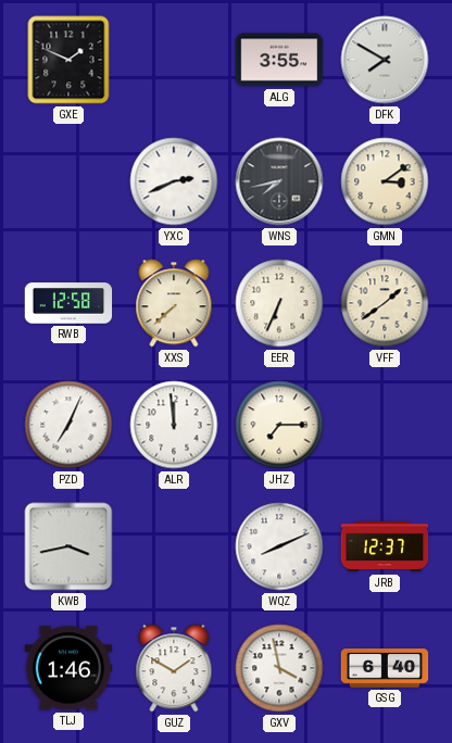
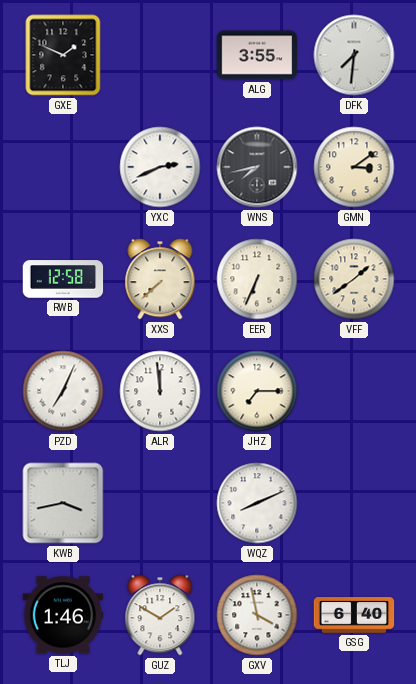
DFK: 7:50 -> 7:31 (354, 55)
JRB: 12:37 -> none (385, 546)
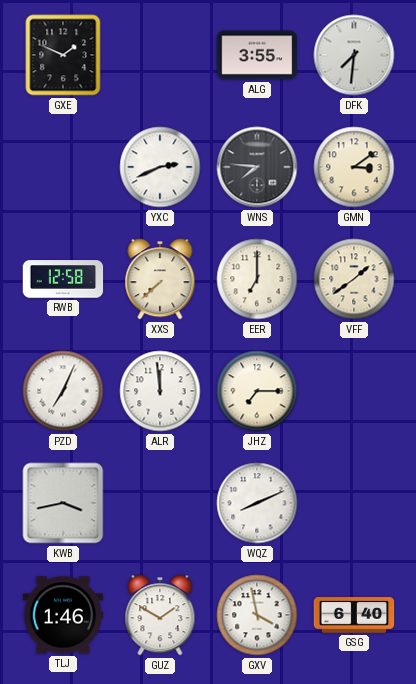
WNS: 7:43 -> 7:46 (257, 167)
EER: 6:34 -> 7:00 (257, 279)
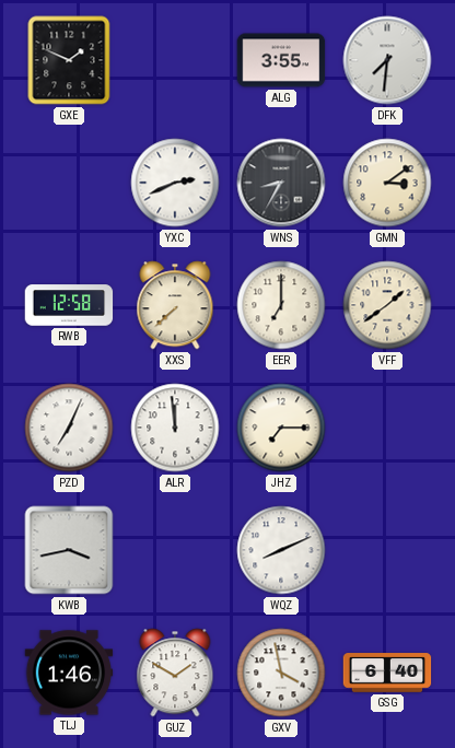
WNS: 7:46 -> 8:35 (281, 183)
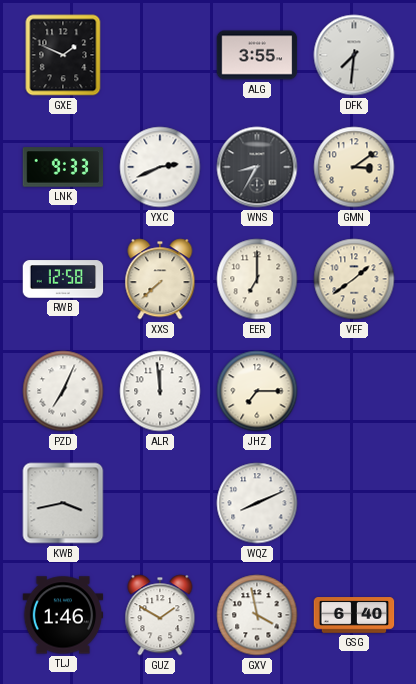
LNK: none -> 9:33 (63, 167)
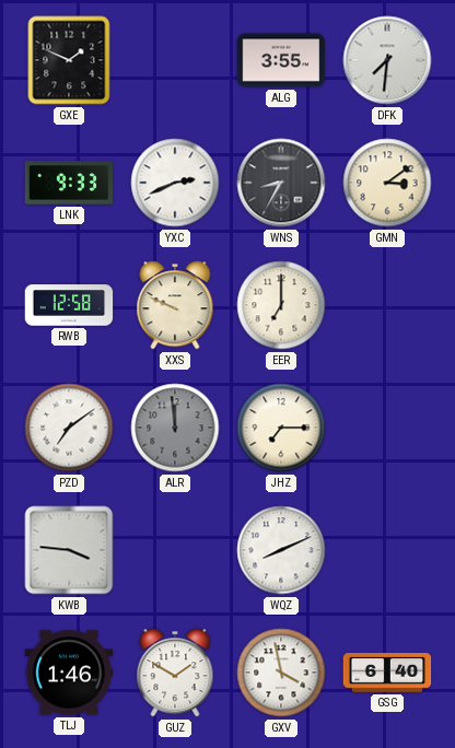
XXS: 7:38 -> 9:49 (175, 305)
VFF: 1:39 -> none (354, 279)
PZD: 7:04 -> 7:09 (69, 428)
ALR dial: white -> grey (175, 428)
KWB: 3:43 -> 3:46 (69, 550)
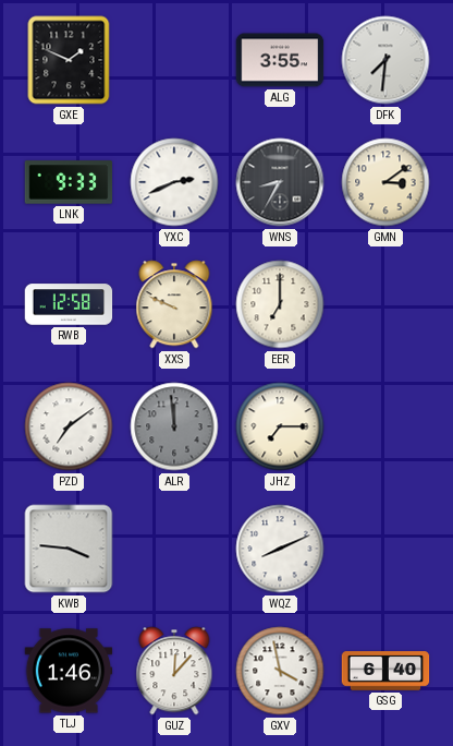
GUZ: 1:50 -> 12:07 (174, 671)
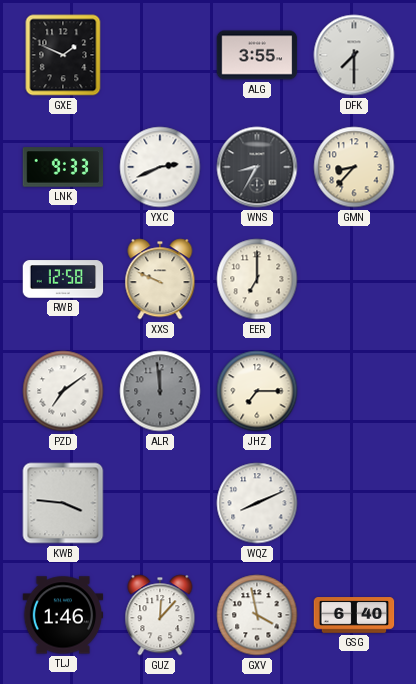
DFK: 7:31 -> 7:30 (354, 55)
GMN: 3:09 -> 8:37 (354, 167)
